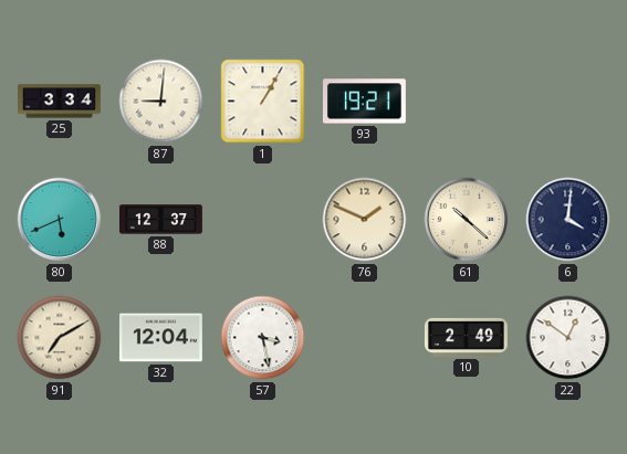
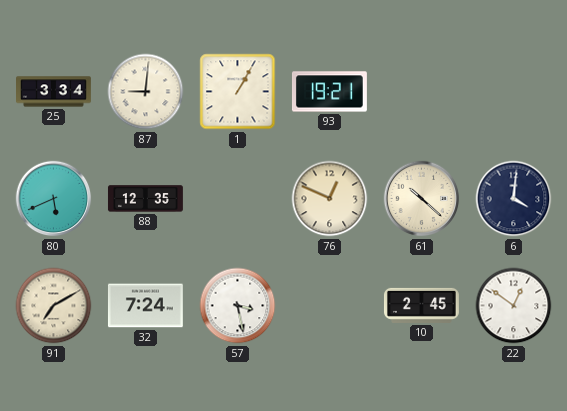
88: 12:37 -> 12:35 (145, 199)
76: 1:49 -> 12:49 (330, 199)
32: 12:04 -> 7:24 (145, 306)
10: 2:49 -> 2:45 (421, 305)
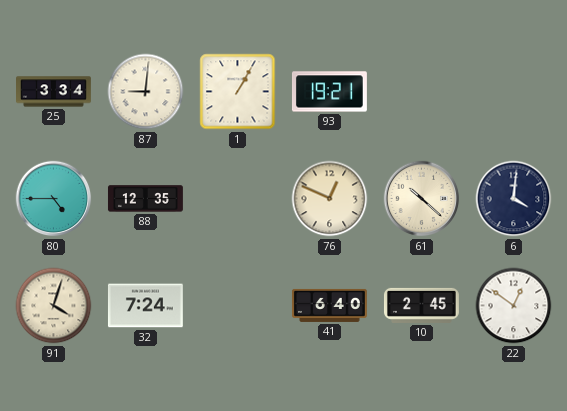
80: 5:41 -> 4:45 (54, 199)
91: 7:10 -> 4:03 (54, 306)
57: 3:28 -> none (238, 306)
41: none -> 6:40 (329, 305)
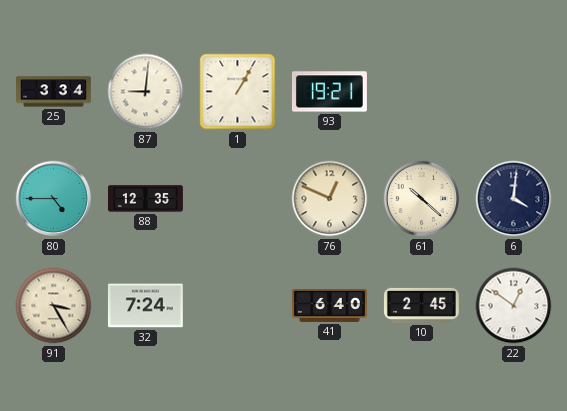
91: 4:03 -> 3:25 (54, 306)
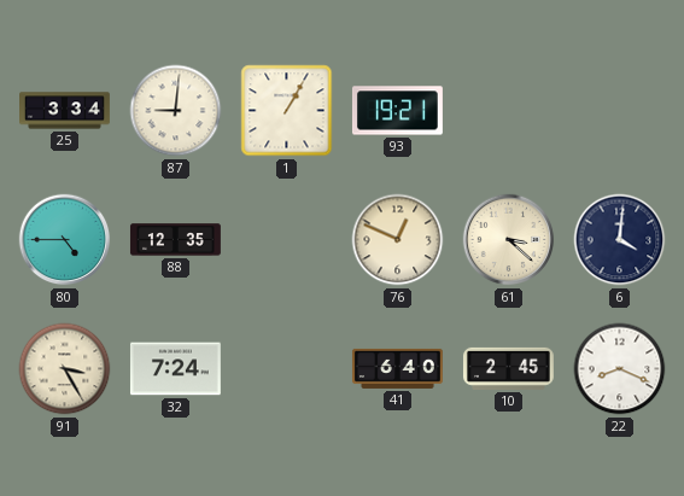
61: 10:22 -> 3:22 (509, 240)
22: 12:51 -> 8:19 (620, 369)
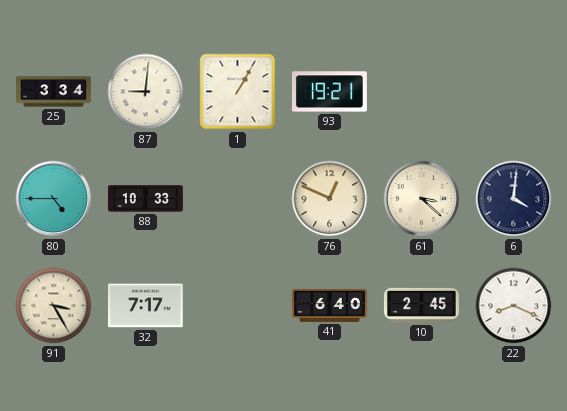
88: 12:35 -> 10:33 (145, 199)
32: 7:24 -> 7:17 (145, 306)
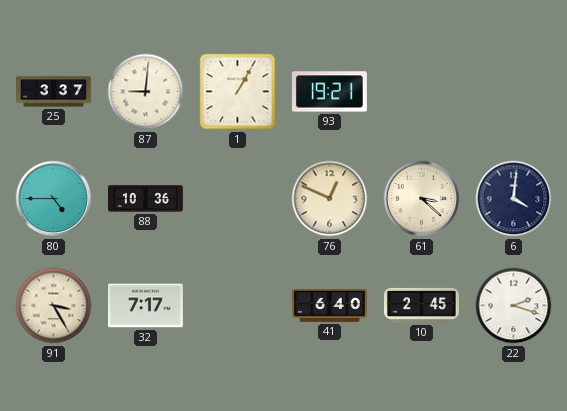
25: 3:34 -> 3:37 (54, 92)
88: 10:33 -> 10:36 (145, 199)
22: 8:19 -> 2:18 (514, 306)
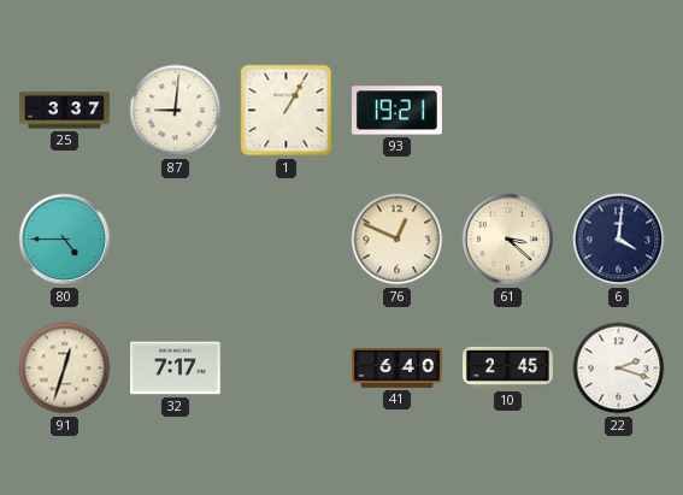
88: 10:36 -> none (145, 199)
91: 3:25 -> 12:33 (65, 369)
